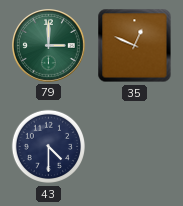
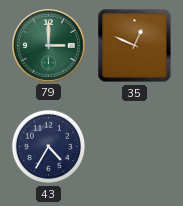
43: 4:30 -> 4:35 (48, 147)
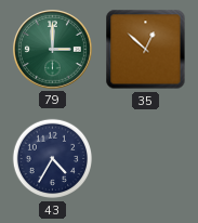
35: 12:49 -> 12:52 (146, 50)
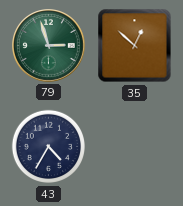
79: 3:00 -> 2:57 (49, 46)
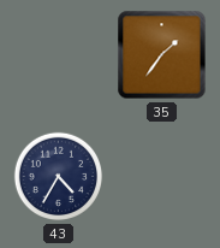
79: 2:57 -> none (49, 46)
35: 12:52 -> 1:36 (162, 55)
